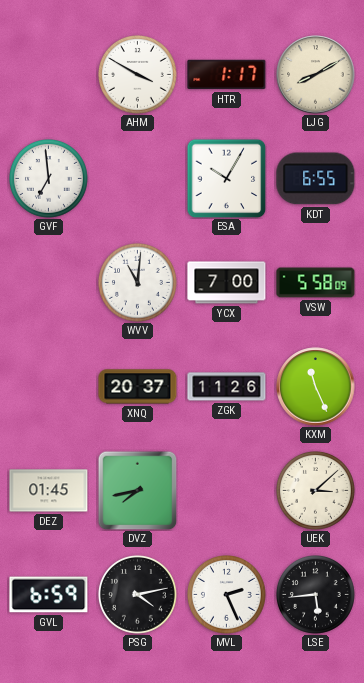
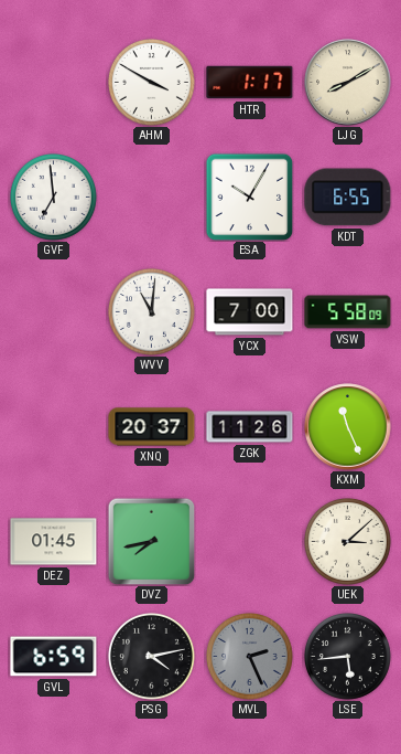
MVL dial: white -> grey (249, 656)
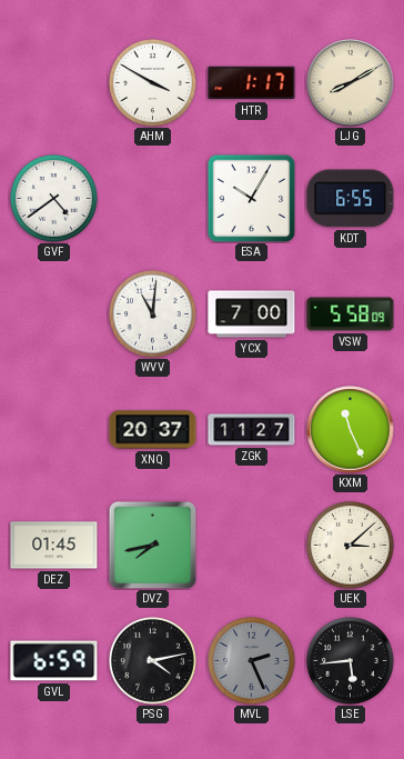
GVF: 6:59 -> 4:39 (53, 198)
ZGK: 11:26 -> 11:27 (252, 430)
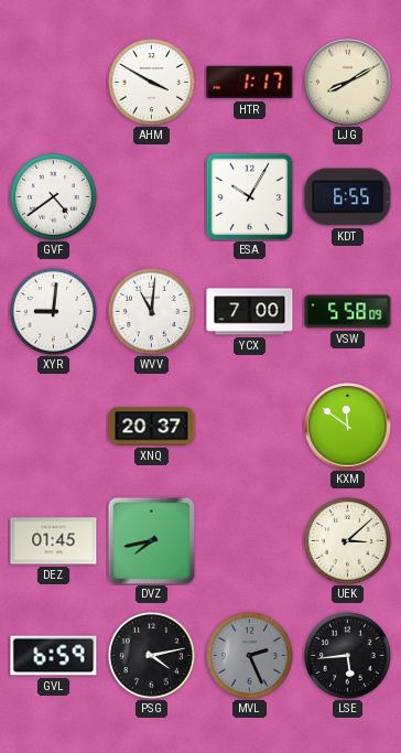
XYR: none -> 9:01 (53, 311)
ZGK: 11:27 -> none (252, 430)
KXM: 11:26 -> 11:51 (348, 427)
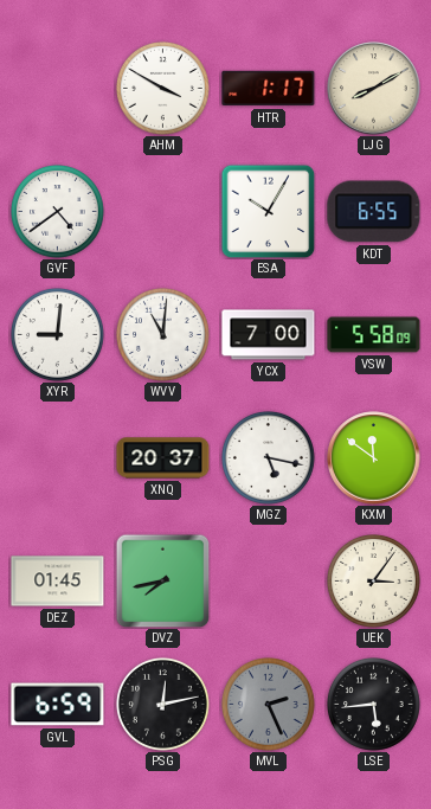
MGZ: none -> 5:17 (268, 457)
UEK: 3:08 -> 3:06 (373, 580)
PSG: 4:13 -> 12:13 (162, 704)
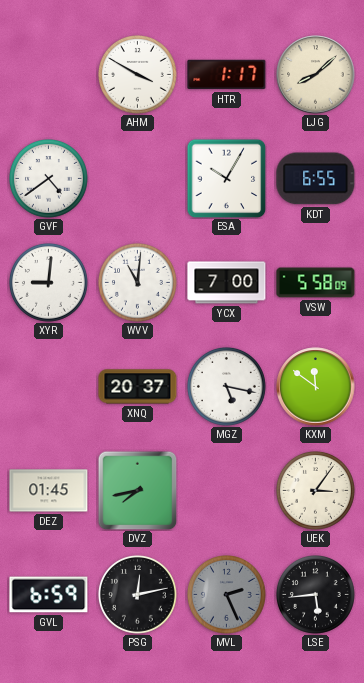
LJG: 8:10 -> 8:08 (316, 75)
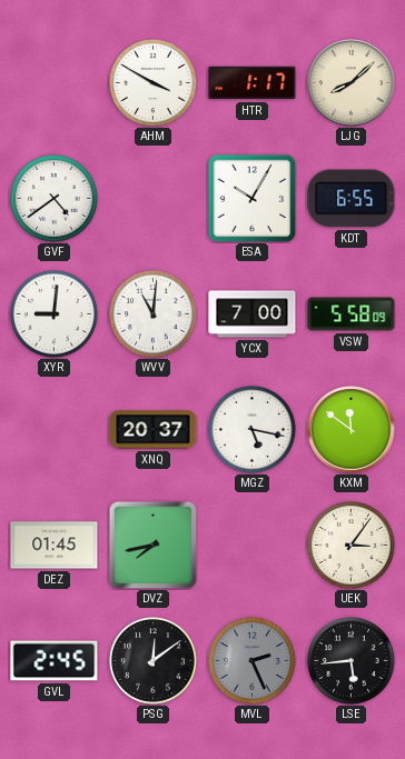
GVL: 6:59 -> 2:45 (55, 661)
PSG: 12:13 -> 12:09 (152, 660)
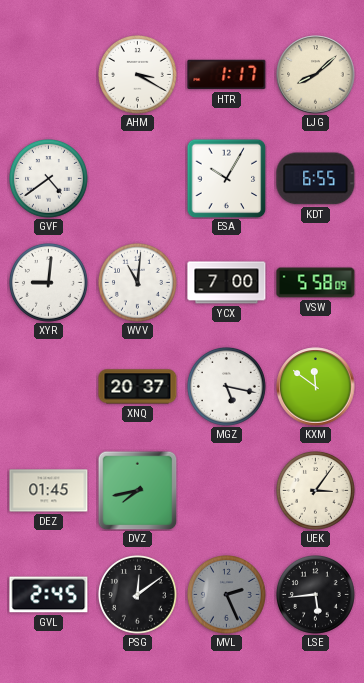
AHM: 3:50 -> 3:20 (137, 74)
